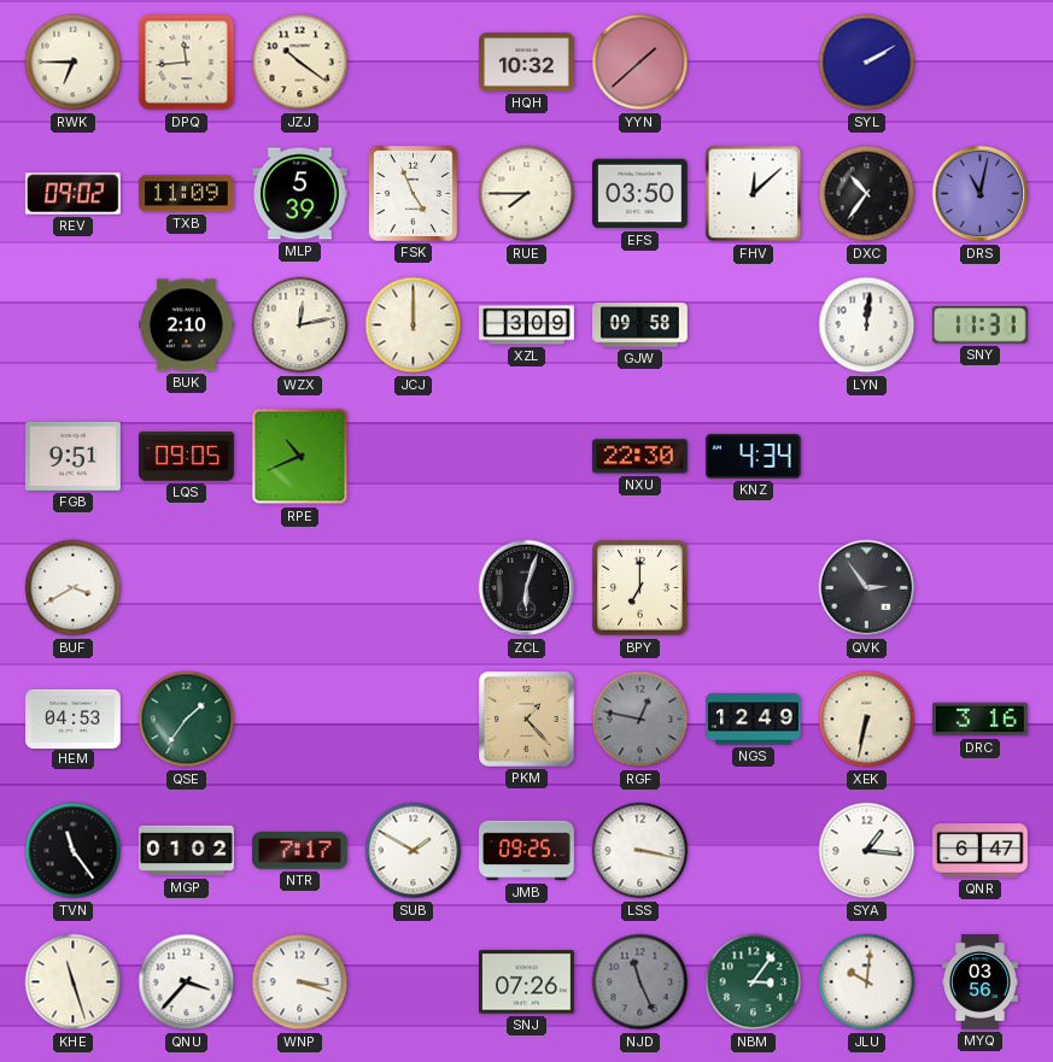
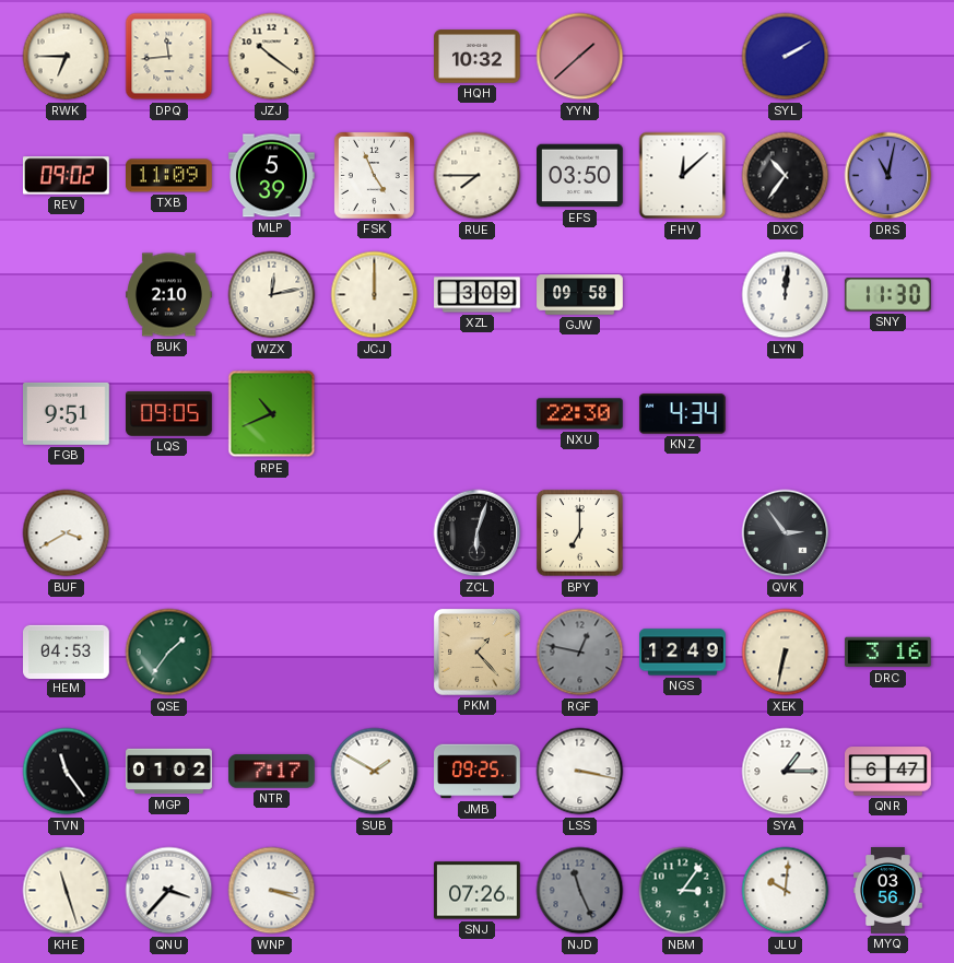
SNY: 11:31 -> 11:30 (887, 295)
SYA: 1:16 -> 1:15 (786, 772)
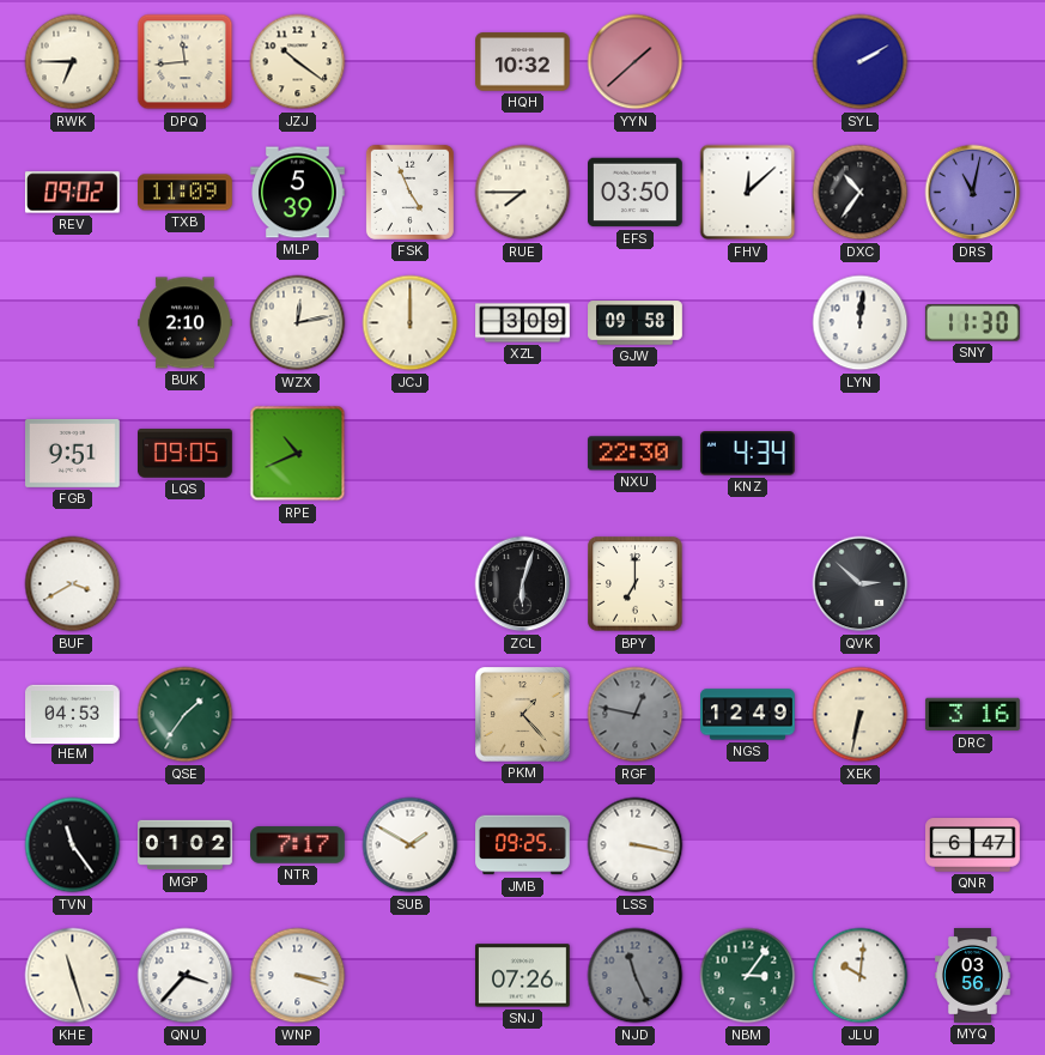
QVK: 2:54 -> 2:52 (861, 584)
SYA: 1:15 -> none (786, 772)
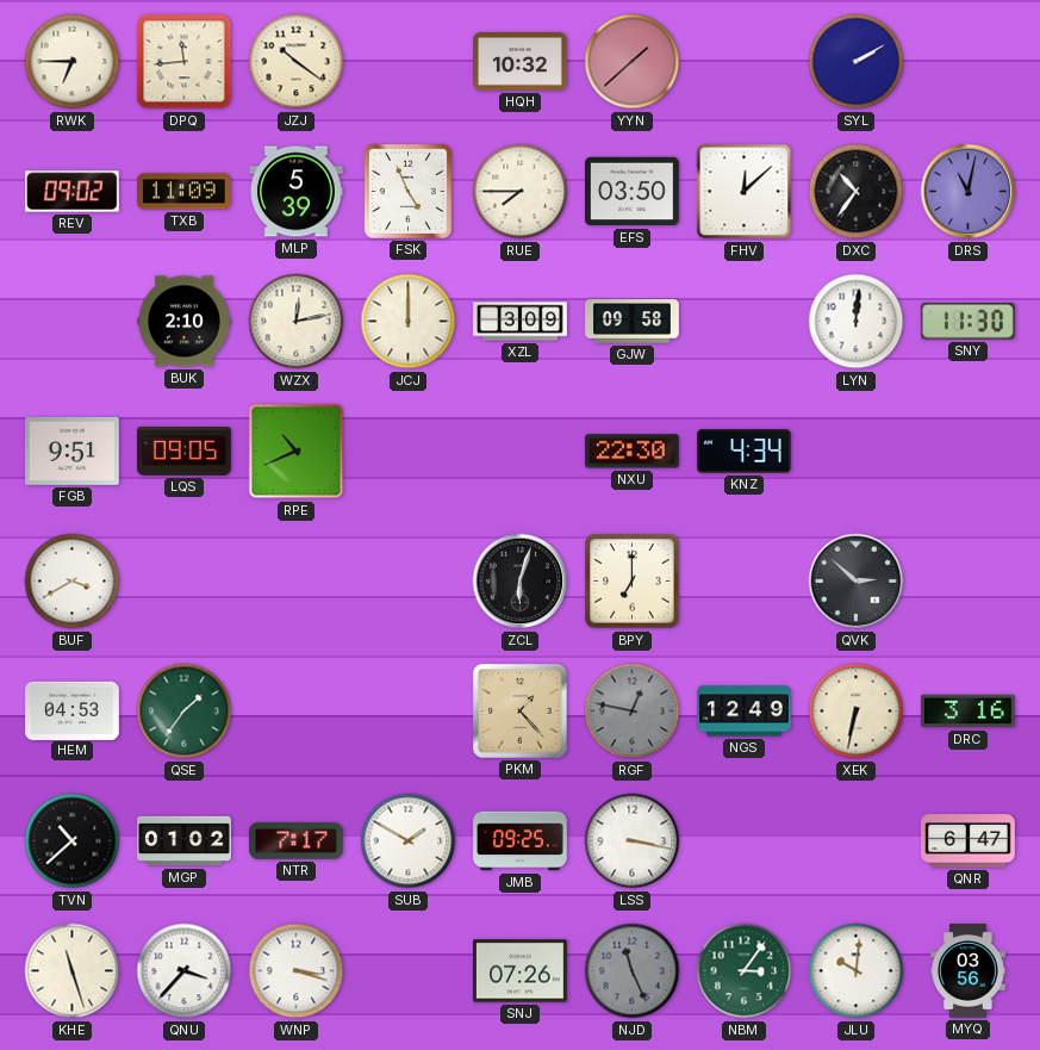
TVN: 11:24 -> 10:38 (73, 841)
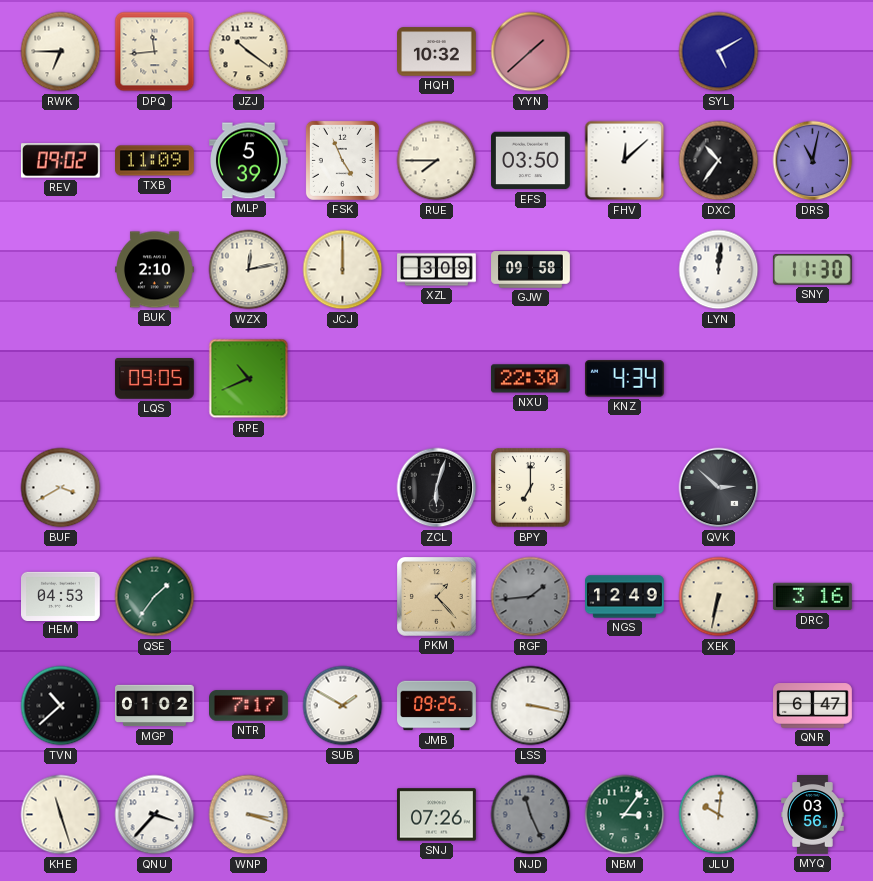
SYL: 2:10 -> 5:10 (719, 52)
FGB: 9:51 -> none (73, 451)
RGF: 12:47 -> 1:44 (531, 597)
